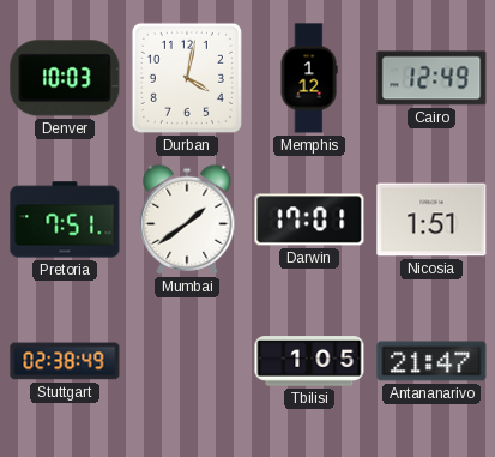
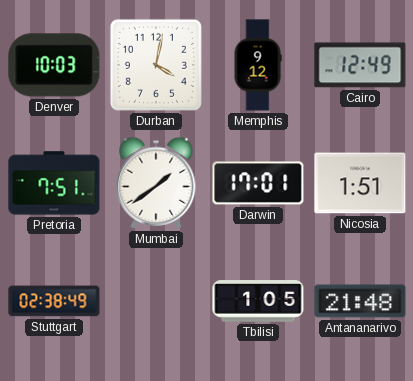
Memphis: 1:12 -> 9:12 (258, 65)
Antananarivo: 21:47 -> 21:48 (360, 301)
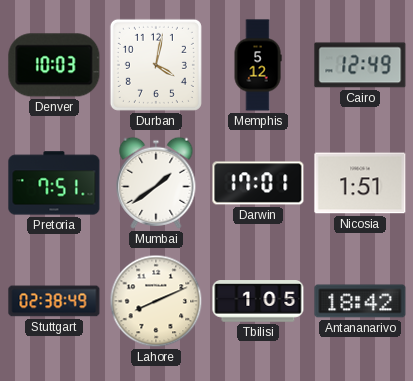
Memphis: 9:12 -> 5:12 (258, 65)
Lahore: none -> 8:11 (156, 301)
Antananarivo: 21:48 -> 18:42 (360, 301)
